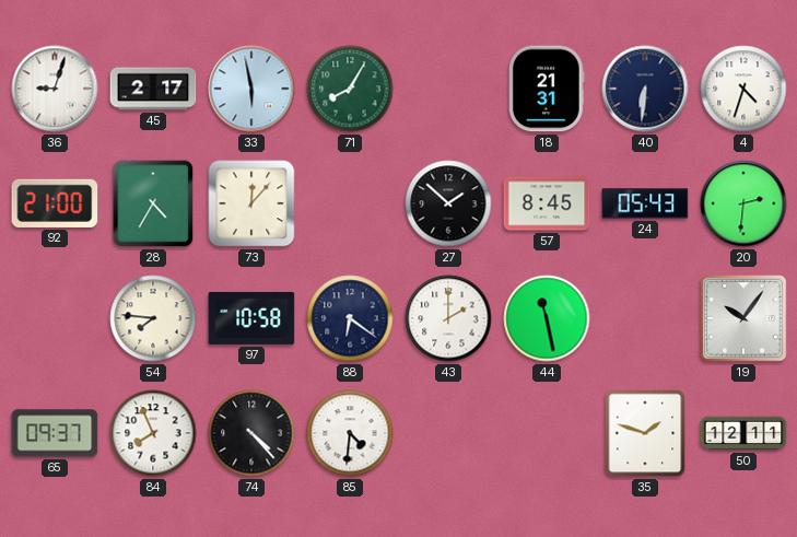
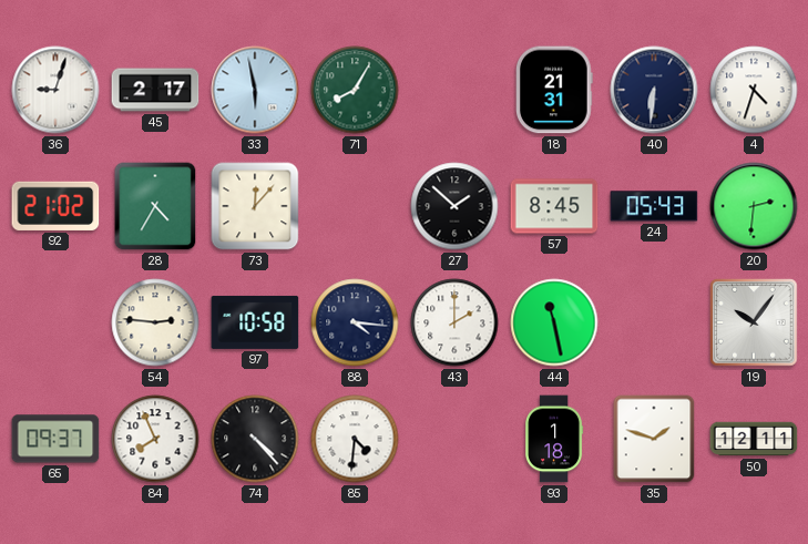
92: 21:00 -> 21:02 (55, 206)
54: 7:46 -> 2:46 (155, 322)
88: 6:21 -> 4:16 (355, 322)
93: none -> 1:18 (555, 439)
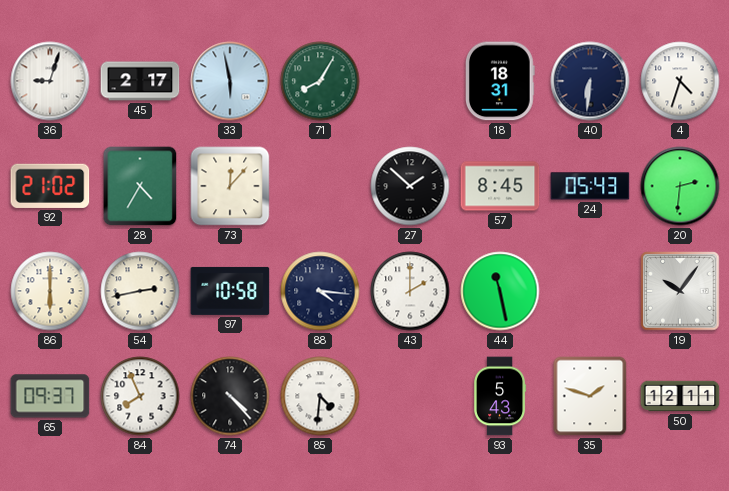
18: 21:31 -> 18:31 (501, 81)
86: none -> 6:00 (50, 291)
54: 2:46 -> 2:43 (140, 291)
93: 1:18 -> 5:43 (501, 396)
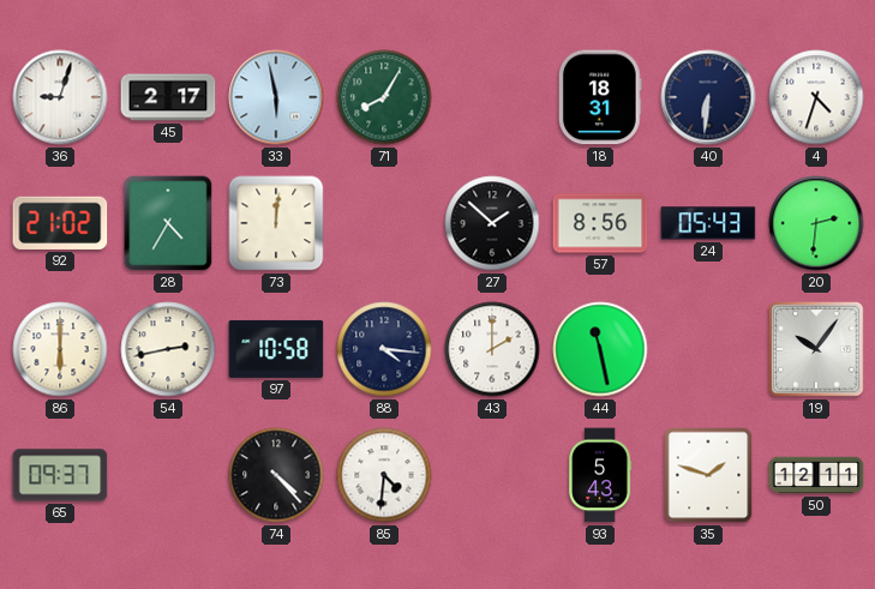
73: 12:07 -> 12:01 (276, 223)
57: 8:45 -> 8:56 (600, 223)
84: 7:56 -> none (140, 396)
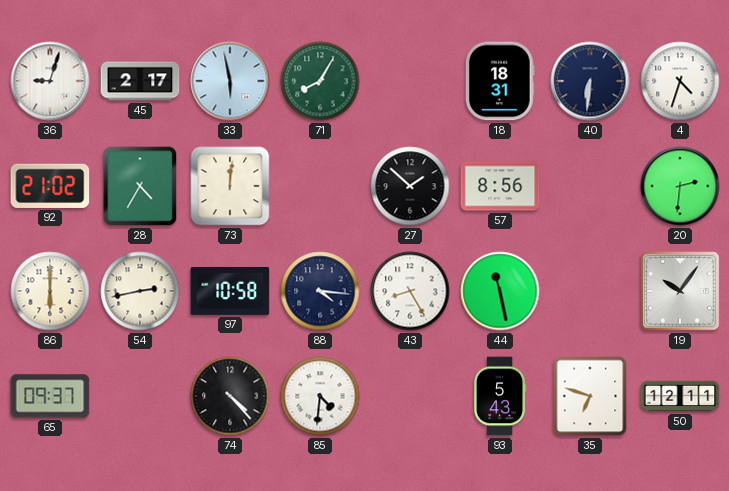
24: 05:43 -> none (708, 223)
43: 2:00 -> 8:25 (410, 291)
35: 1:48 -> 6:48 (590, 396)
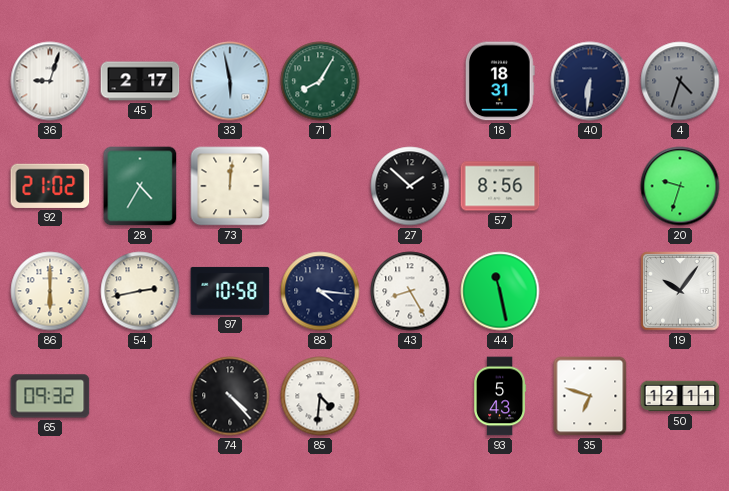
4 dial: white -> grey (680, 81)
20: 2:31 -> 9:33 (680, 186)
65: 09:37 -> 09:32 (50, 396)
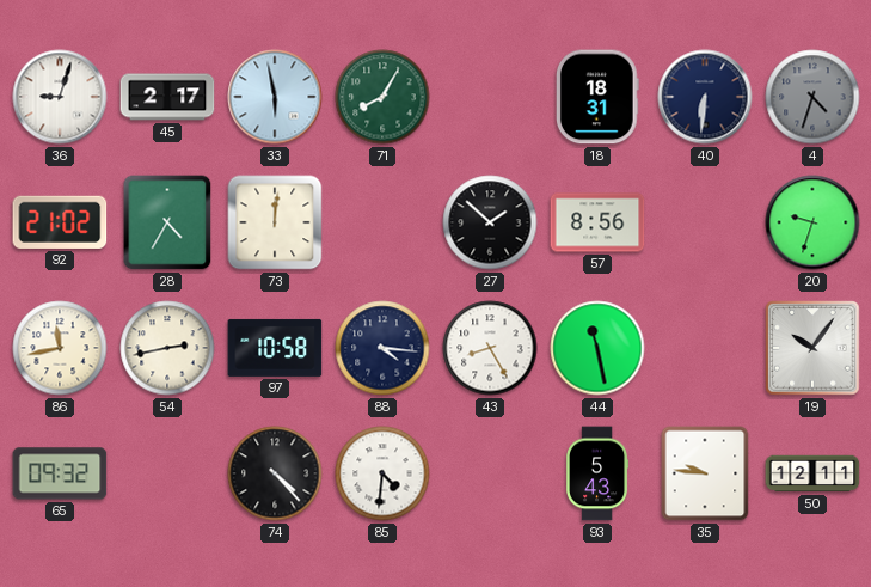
86: 6:00 -> 11:43 (60, 348)
35: 6:48 -> 9:46 (705, 473)
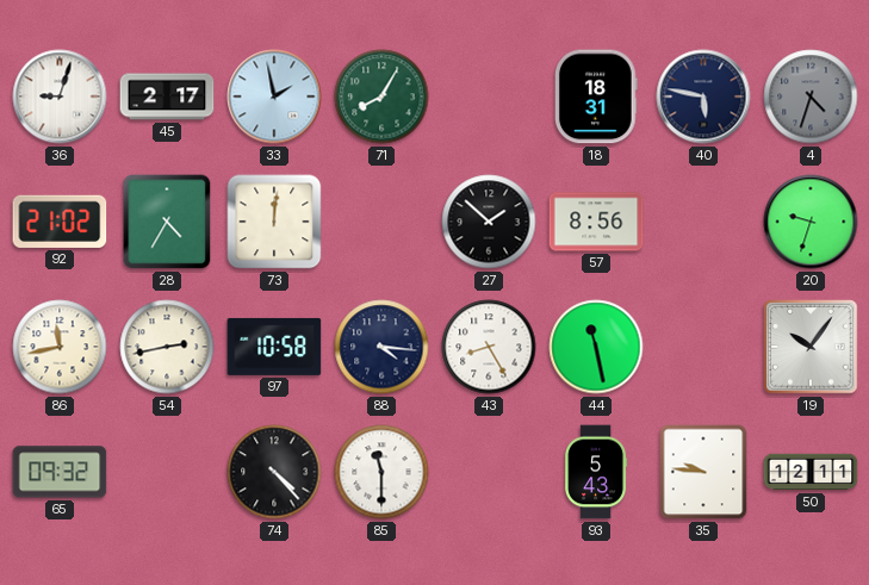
33: 5:58 -> 1:58 (274, 97)
40: 6:31 -> 5:47 (703, 97)
85: 4:31 -> 11:30 (381, 472)
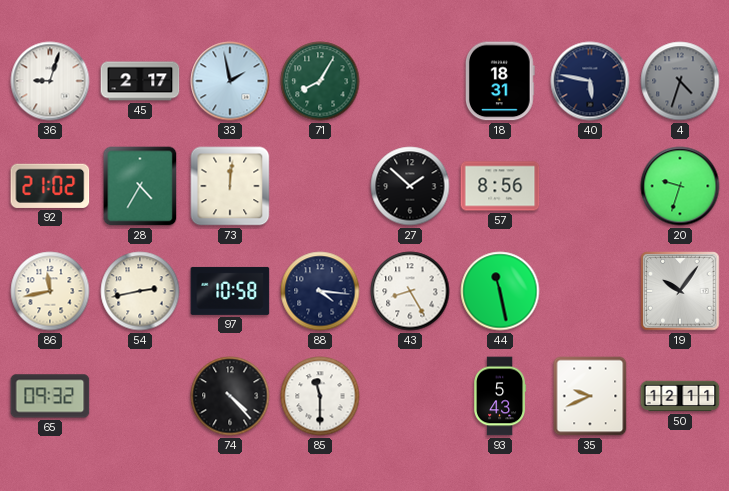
35: 9:46 -> 9:41 (590, 396)
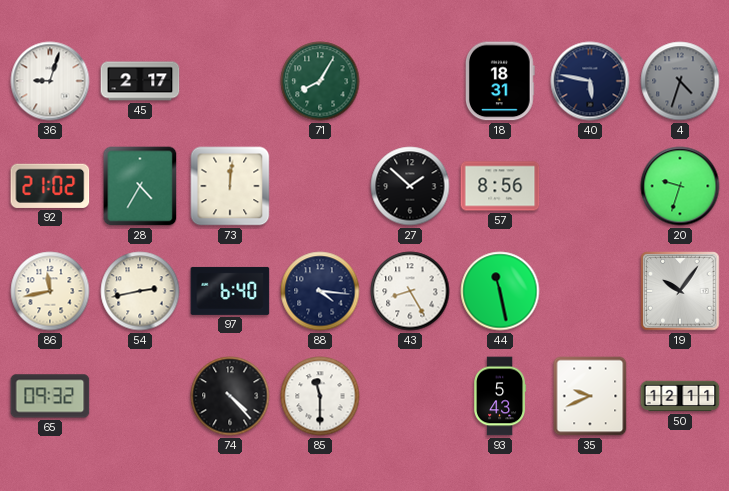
33: 1:58 -> none (230, 81)
97: 10:58 -> 6:40 (230, 291)
